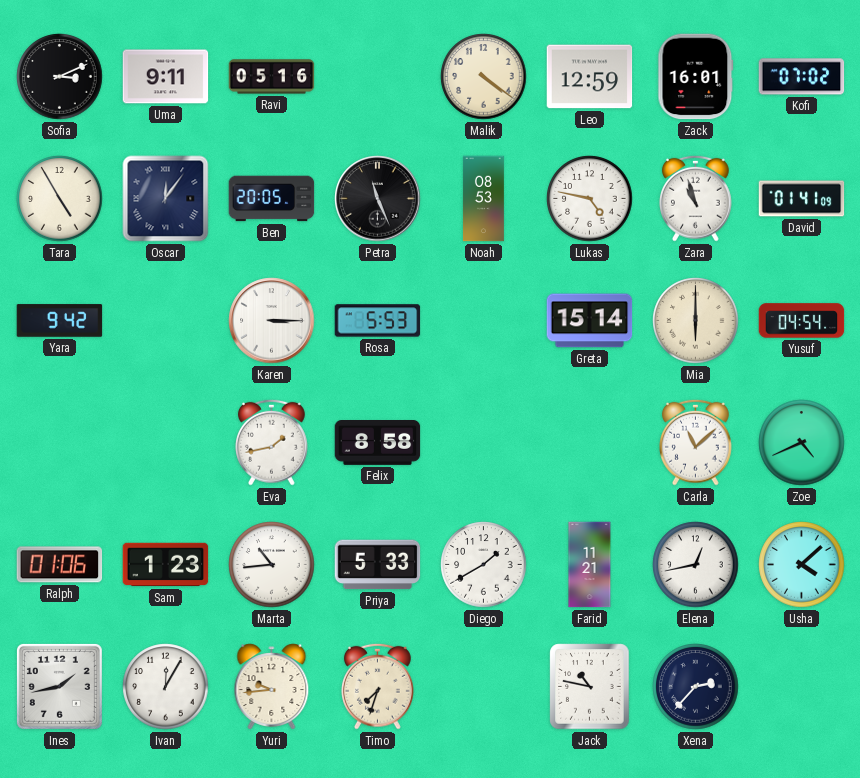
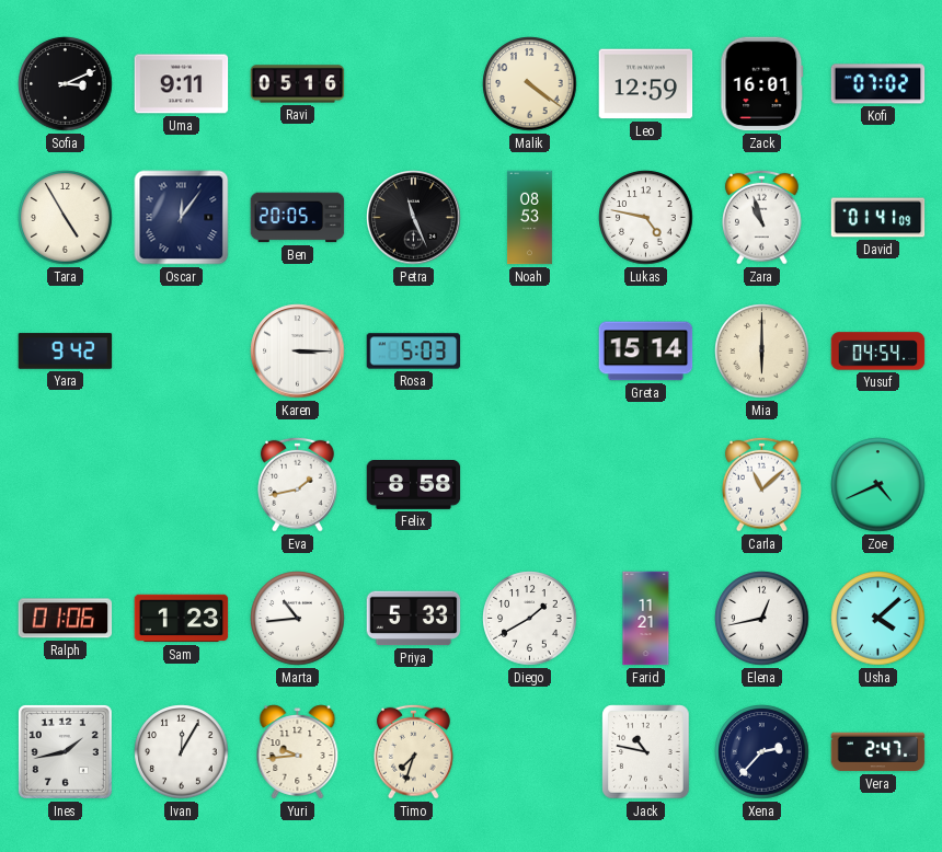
Rosa: 5:53 -> 5:03 (414, 352)
Vera: none -> 2:47 (878, 752)
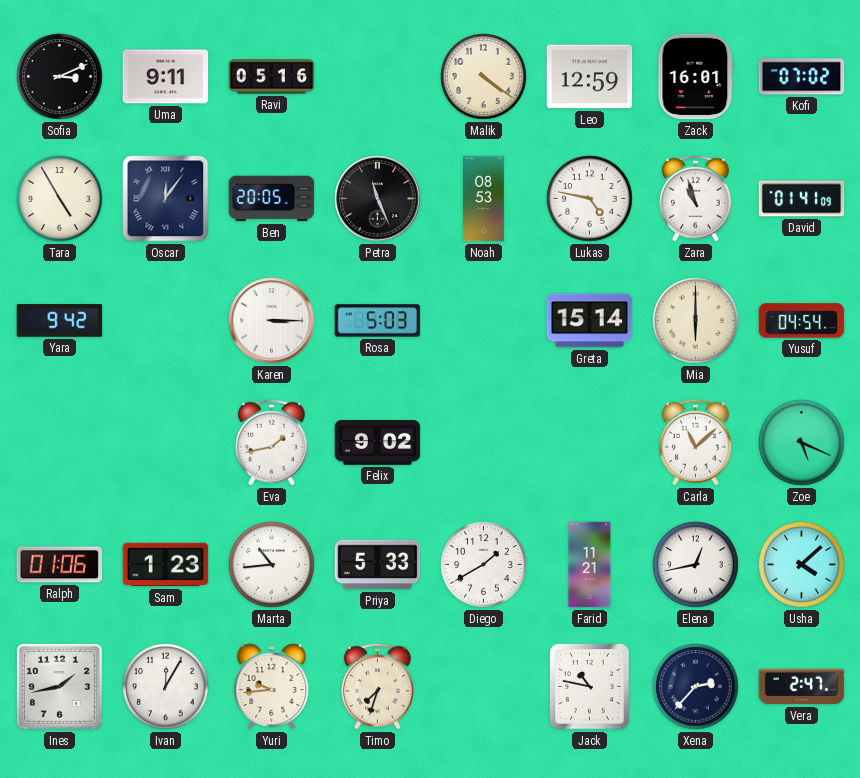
Felix: 8:58 -> 9:02 (378, 443)
Zoe: 4:41 -> 5:19 (802, 443)
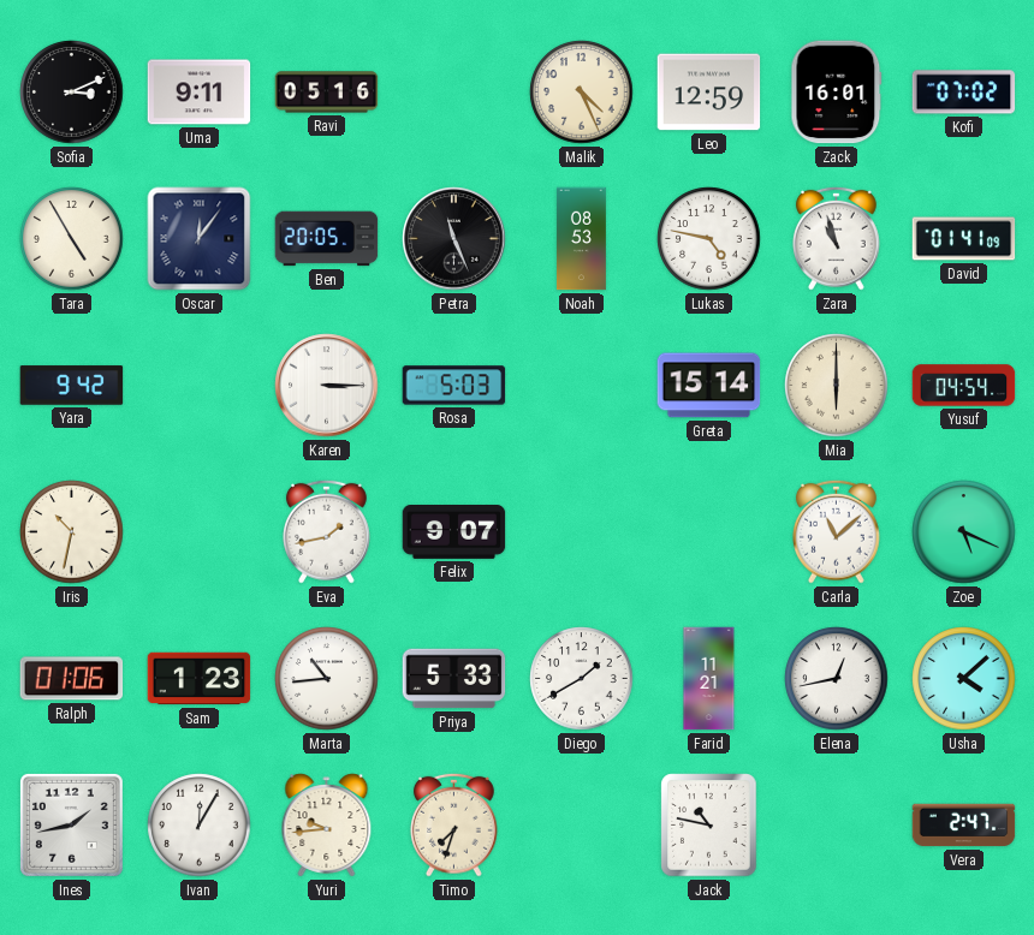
Malik: 4:21 -> 4:26 (582, 93)
Iris: none -> 10:32 (72, 532)
Felix: 9:02 -> 9:07 (454, 532)
Xena: 2:37 -> none (696, 687)
